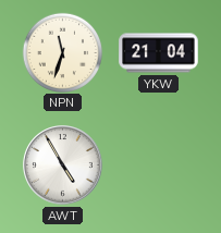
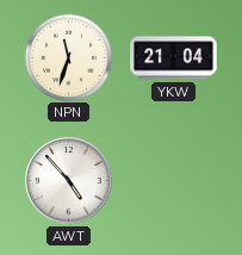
AWT: 4:55 -> 4:53 (69, 181)
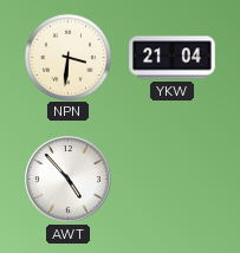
NPN: 11:33 -> 3:31 (67, 57)
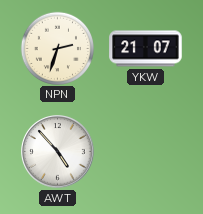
NPN: 3:31 -> 2:33 (57, 48)
YKW: 21:04 -> 21:07 (146, 49)
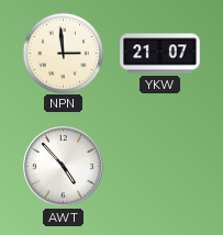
NPN: 2:33 -> 2:59 (63, 53)
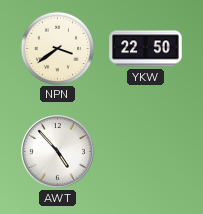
NPN: 2:59 -> 3:39 (57, 48)
YKW: 21:07 -> 22:50 (146, 49)
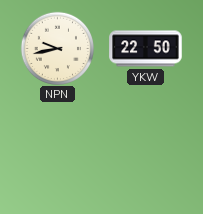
NPN: 3:39 -> 9:43 (57, 48)
AWT: 4:53 -> none (58, 152)
